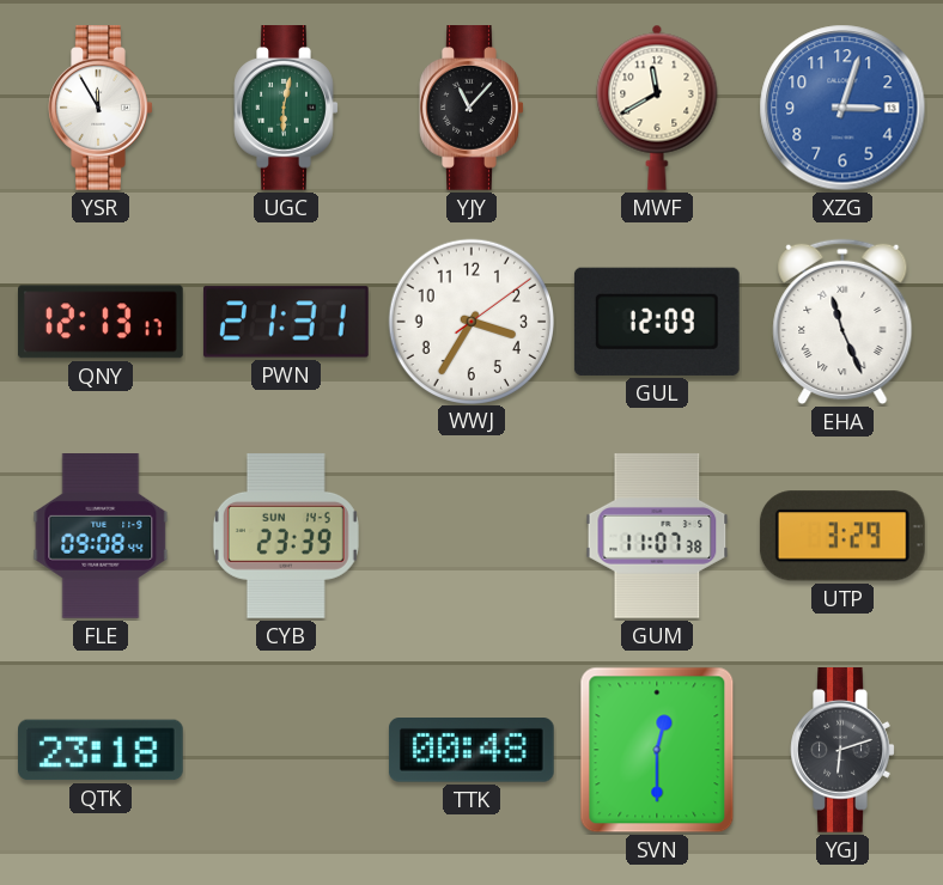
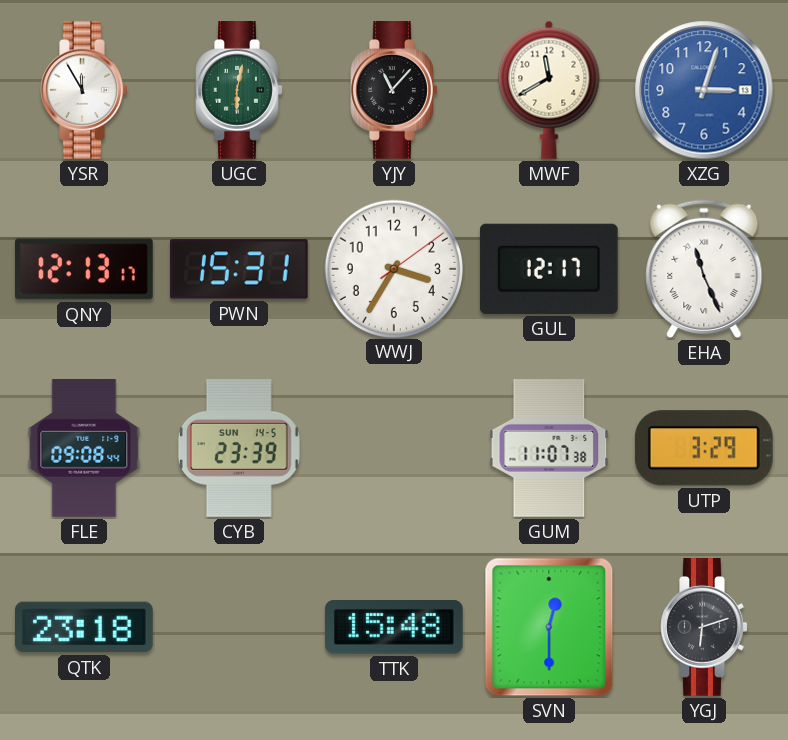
PWN: 21:31 -> 15:31 (239, 269)
GUL: 12:09 -> 12:17 (549, 269)
TTK: 00:48 -> 15:48 (394, 628)
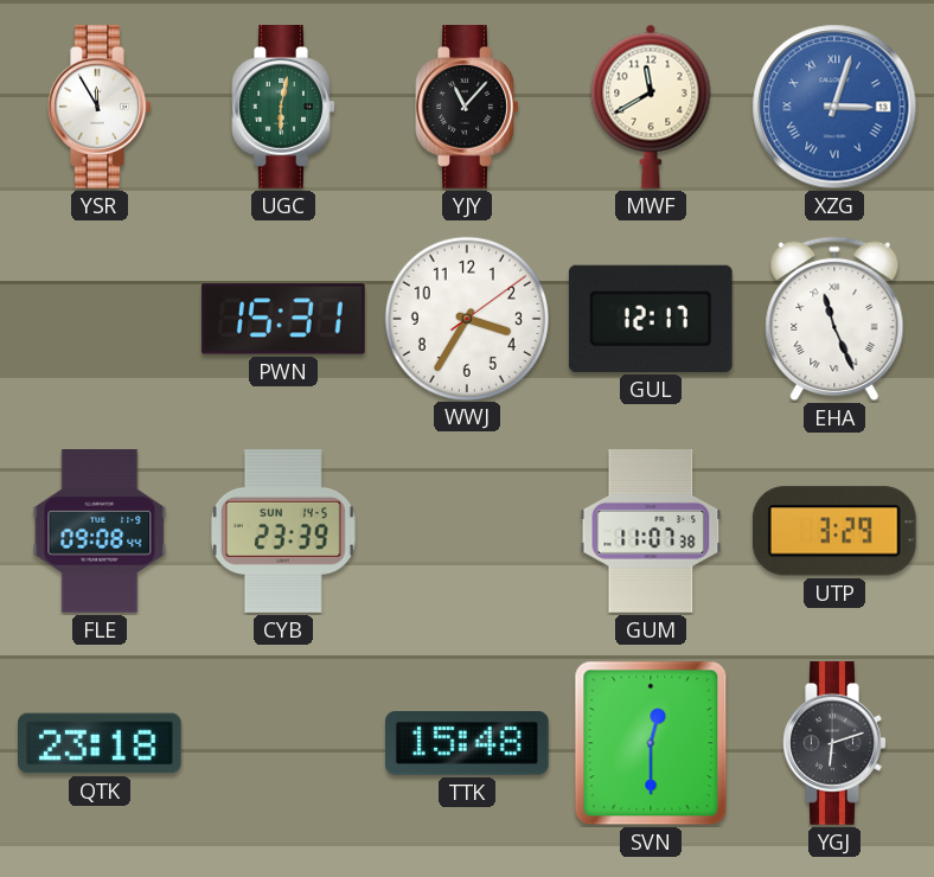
XZG numerals: Arabic -> Roman (834, 107)
QNY: 12:13 -> none (85, 269)
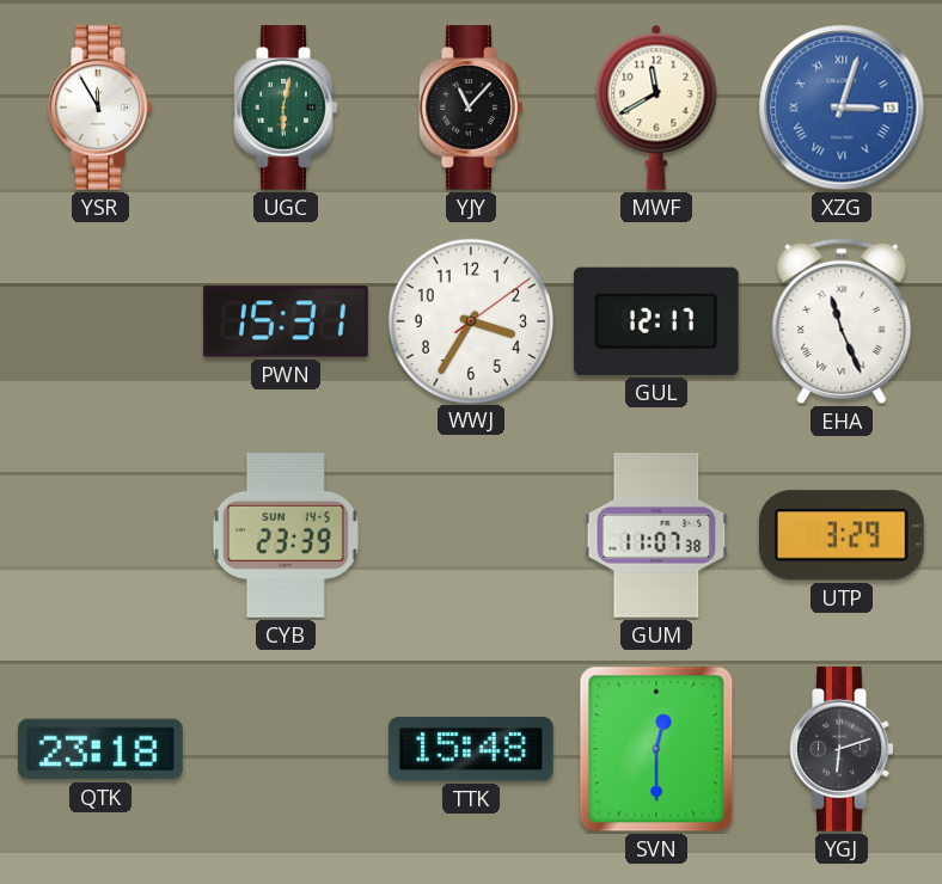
FLE: 09:08 -> none (100, 532)
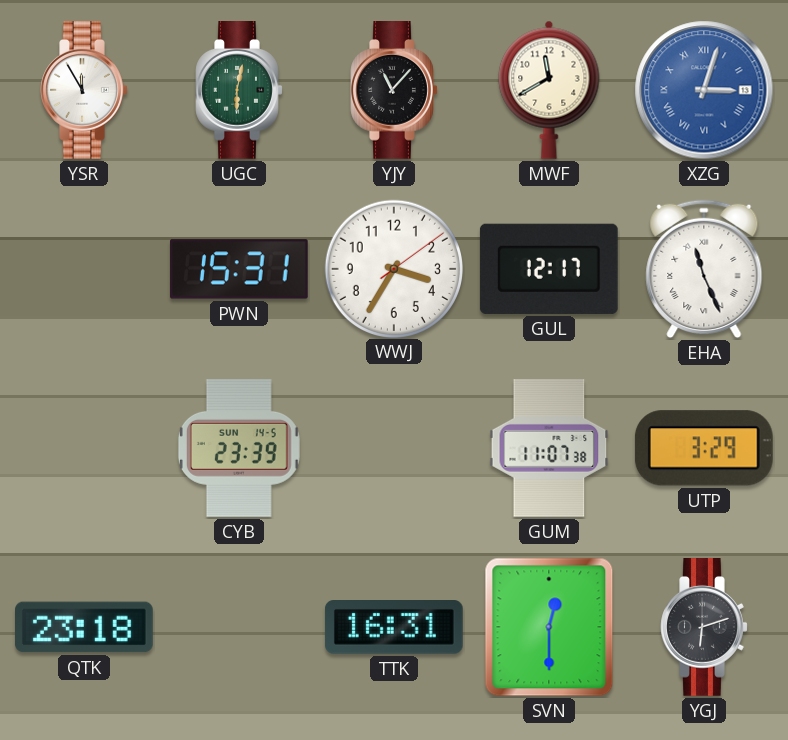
TTK: 15:48 -> 16:31 (394, 628)
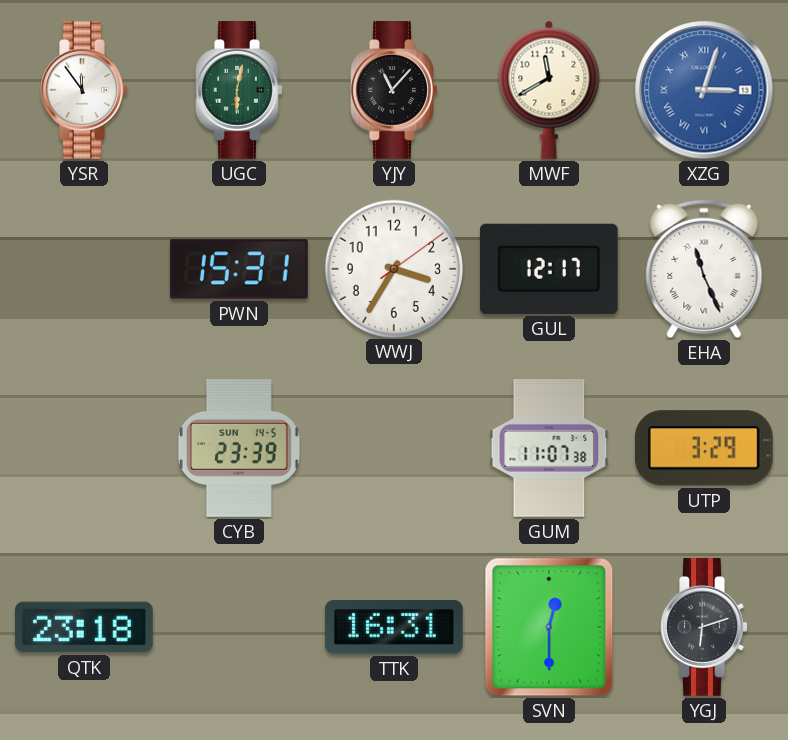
YSR: 11:55 -> 11:54 (84, 91)
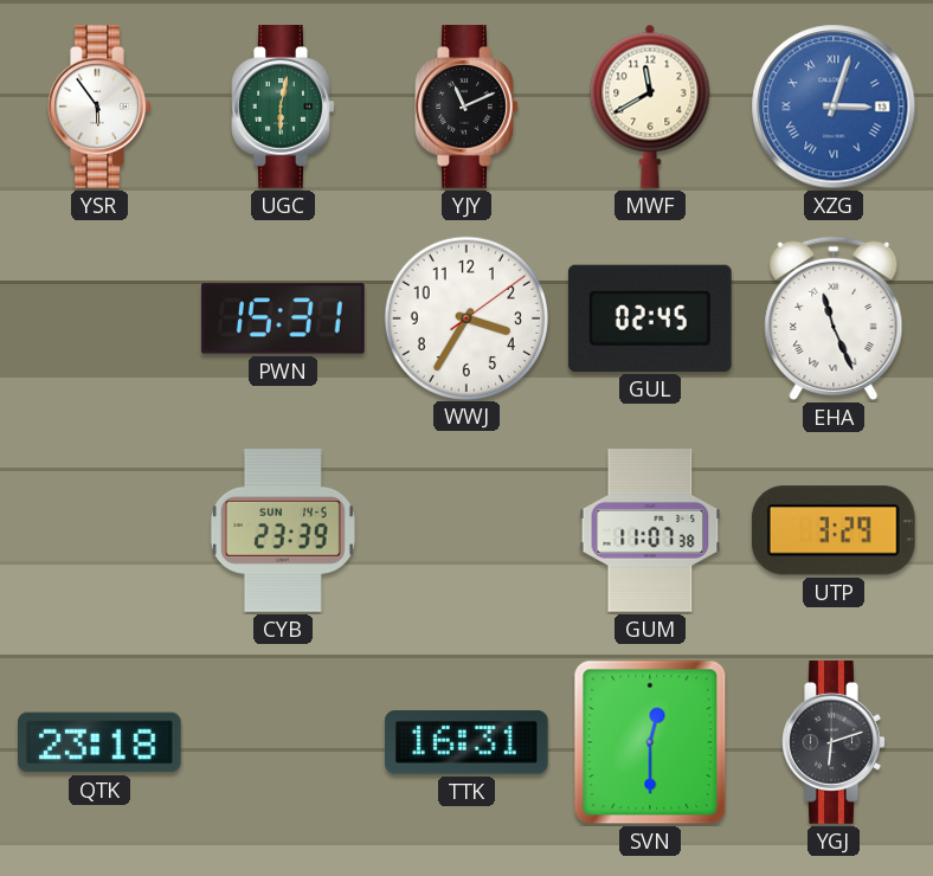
YSR: 11:54 -> 5:54 (99, 108)
YJY: 11:07 -> 11:11 (466, 108)
GUL: 12:17 -> 02:45 (650, 318)
